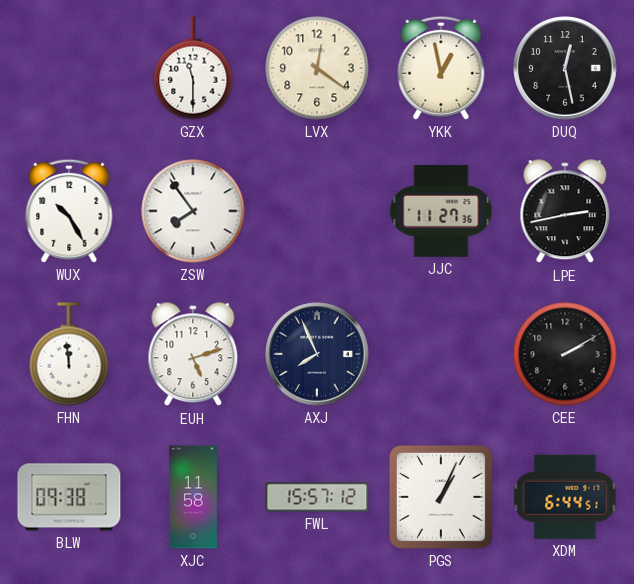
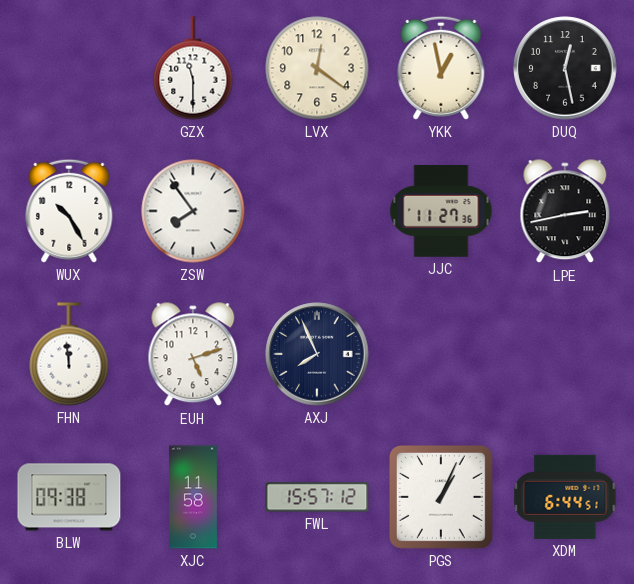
CEE: 2:10 -> none (565, 354)
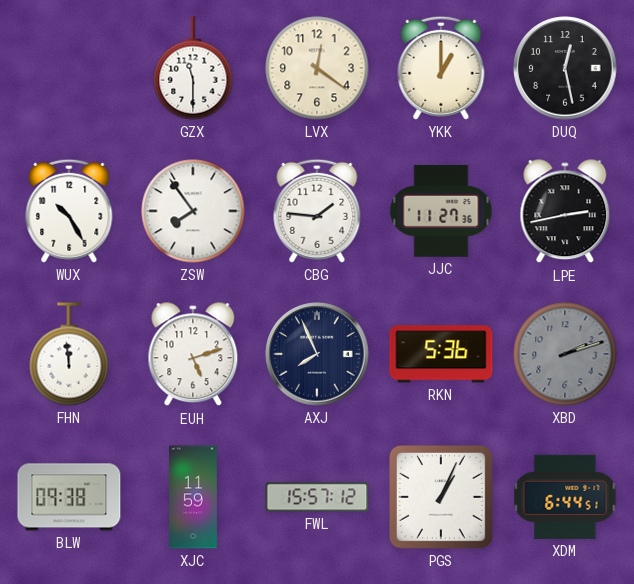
YKK: 12:58 -> 1:00 (441, 68)
CBG: none -> 1:46 (317, 211)
RKN: none -> 5:36 (441, 354)
XBD: none -> 2:12 (565, 354)
XJC: 11:58 -> 11:59 (194, 497)
